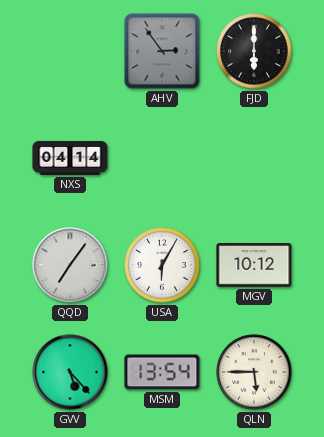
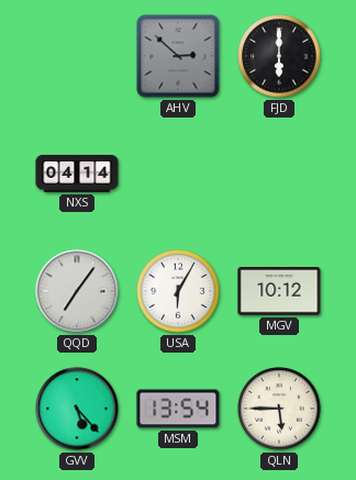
AHV: 2:54 -> 2:52 (178, 56)
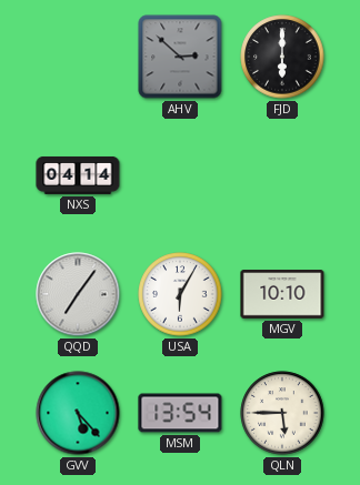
MGV: 10:12 -> 10:10 (282, 294)
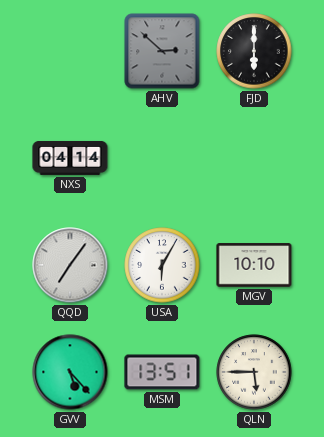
MSM: 13:54 -> 13:51 (162, 372)
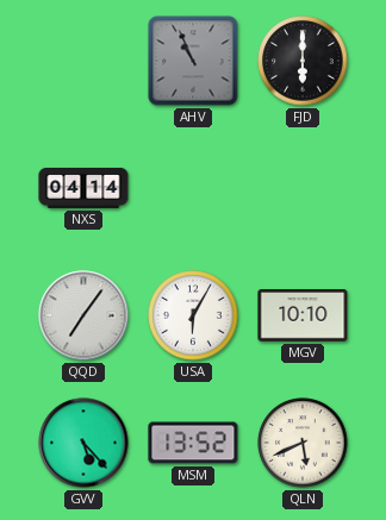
AHV: 2:52 -> 10:56 (193, 61)
MSM: 13:51 -> 13:52 (193, 443)
QLN: 5:45 -> 5:41 (303, 443)
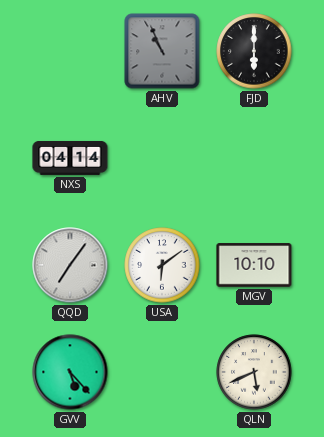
USA: 6:05 -> 6:09 (162, 265)
MSM: 13:52 -> none (193, 443)
